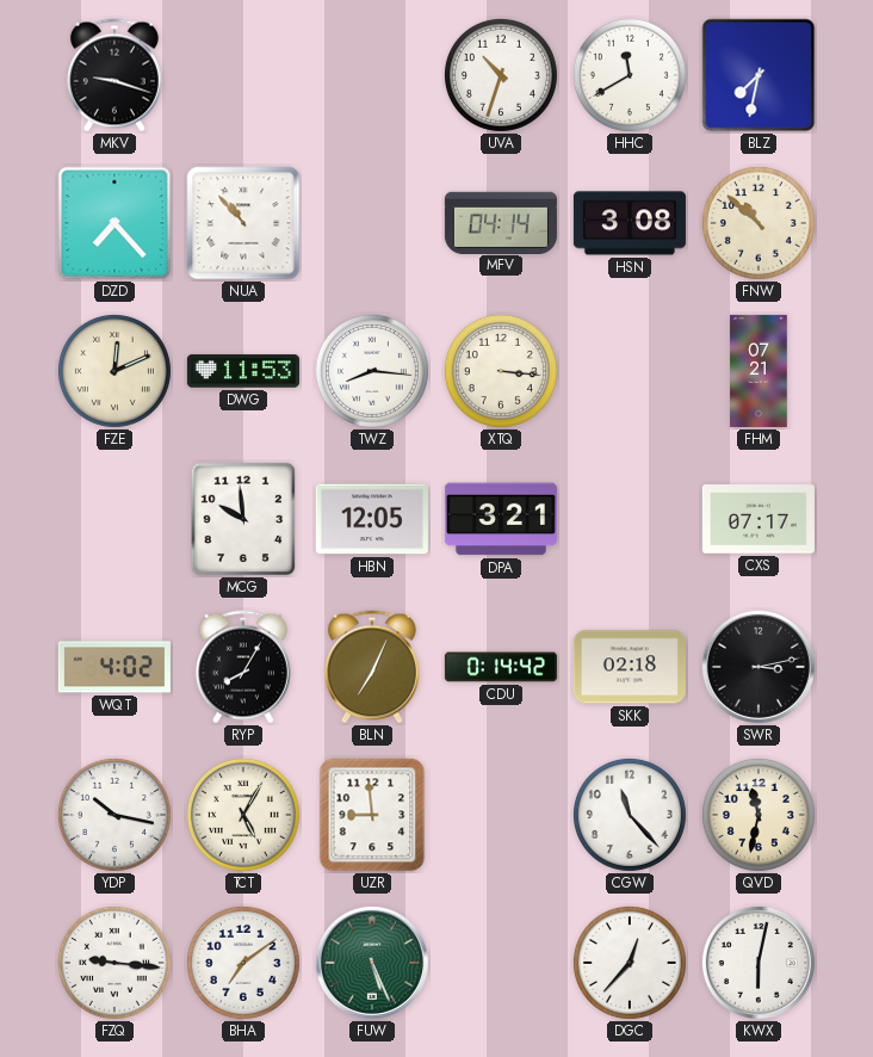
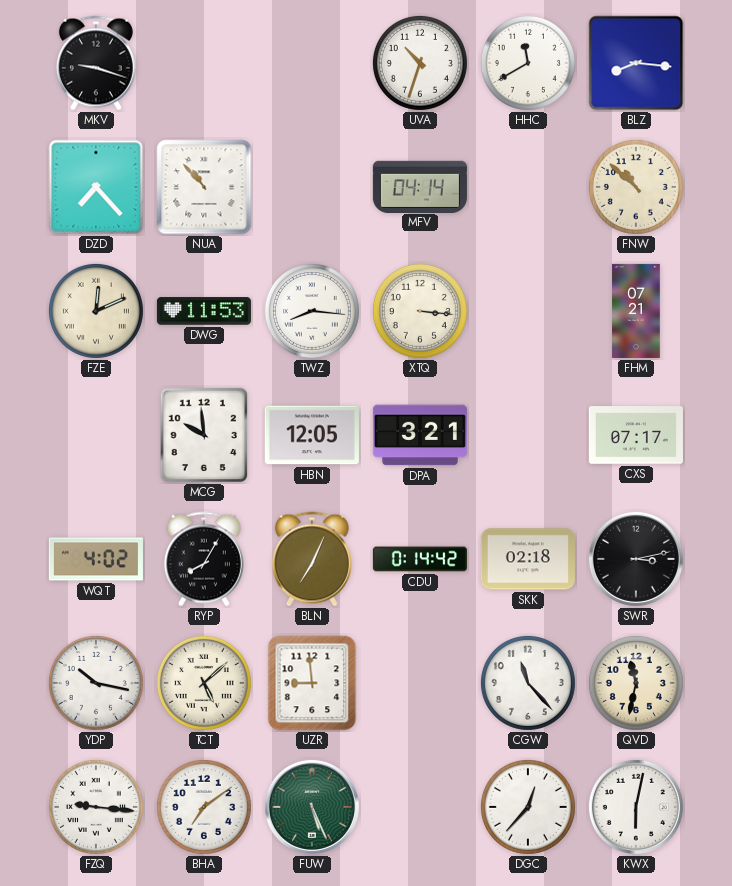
BLZ: 7:32 -> 8:16 (636, 63)
HSN: 3:08 -> none (630, 223)
TCT: 5:05 -> 5:08 (204, 683)
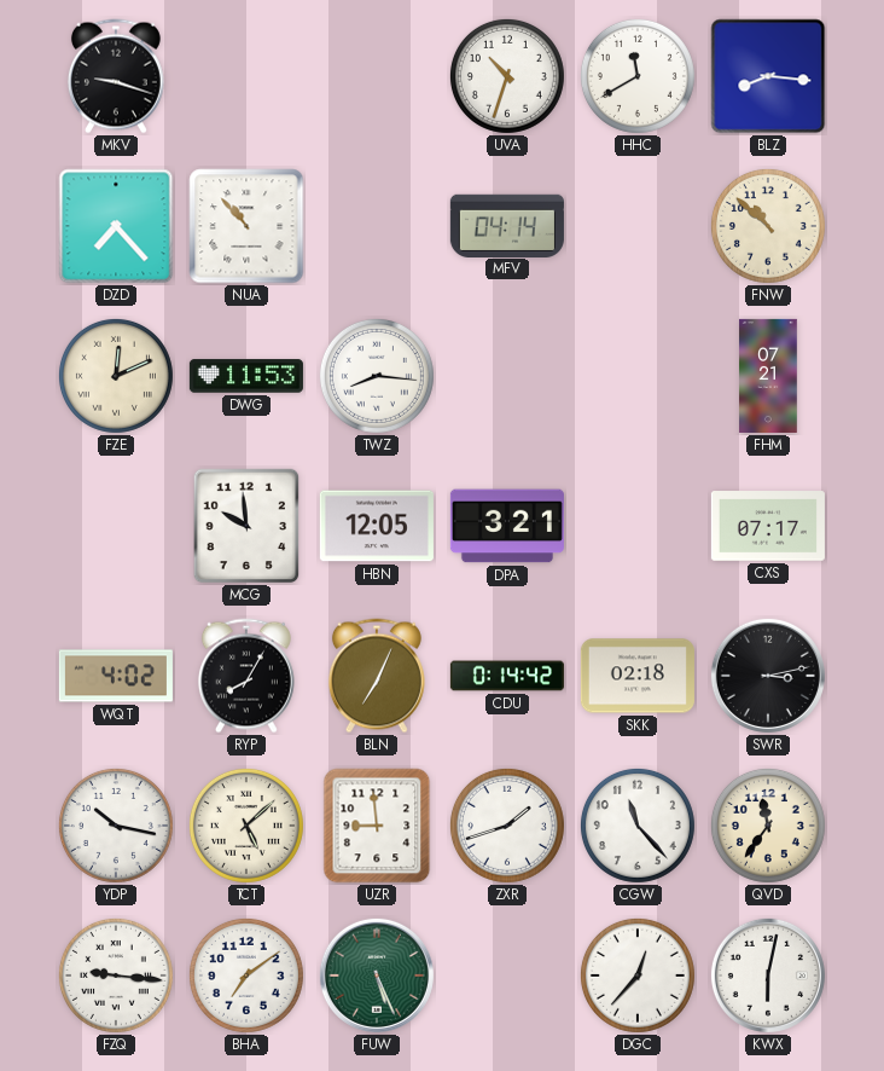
XTQ: 3:16 -> none (420, 311)
ZXR: none -> 1:42 (507, 826)
QVD: 11:32 -> 11:36 (768, 826)
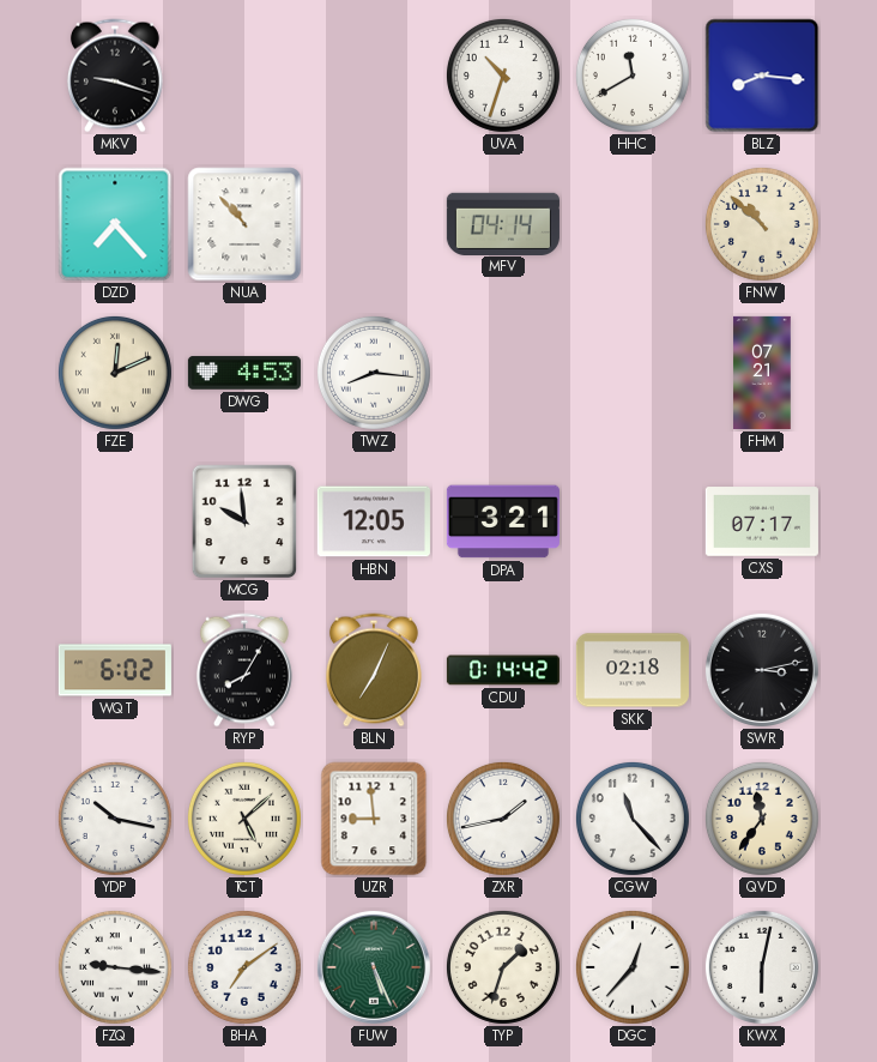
DWG: 11:53 -> 4:53 (244, 373)
WQT: 4:02 -> 6:02 (115, 670)
ZXR: 1:42 -> 1:43 (503, 819)
TYP: none -> 1:33 (503, 967)
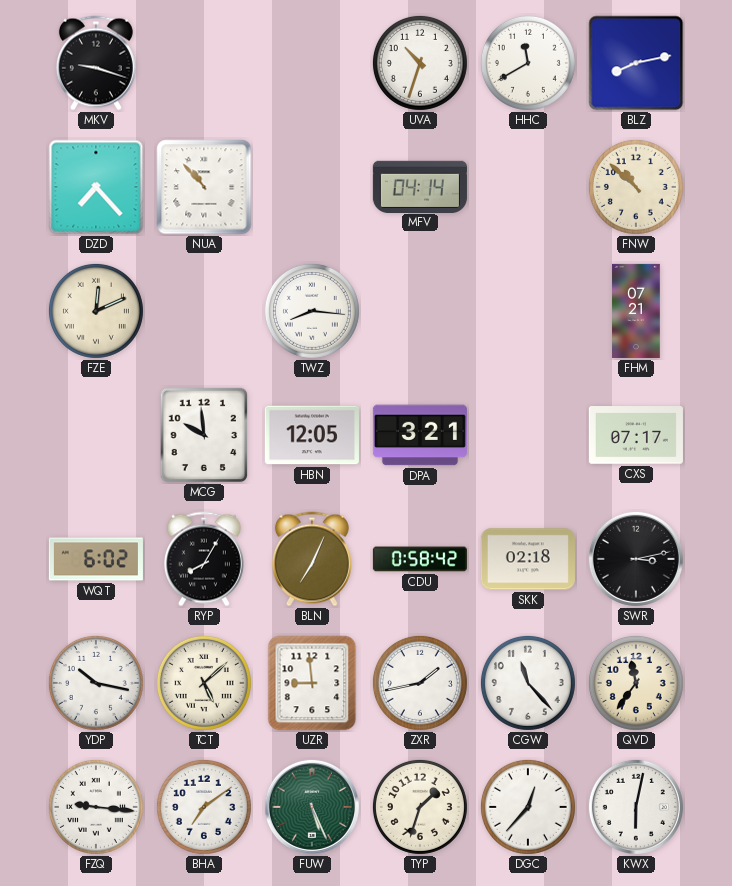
BLZ: 8:16 -> 8:13 (636, 63)
DWG: 4:53 -> none (244, 373)
CDU: 0:14 -> 0:58 (420, 559)
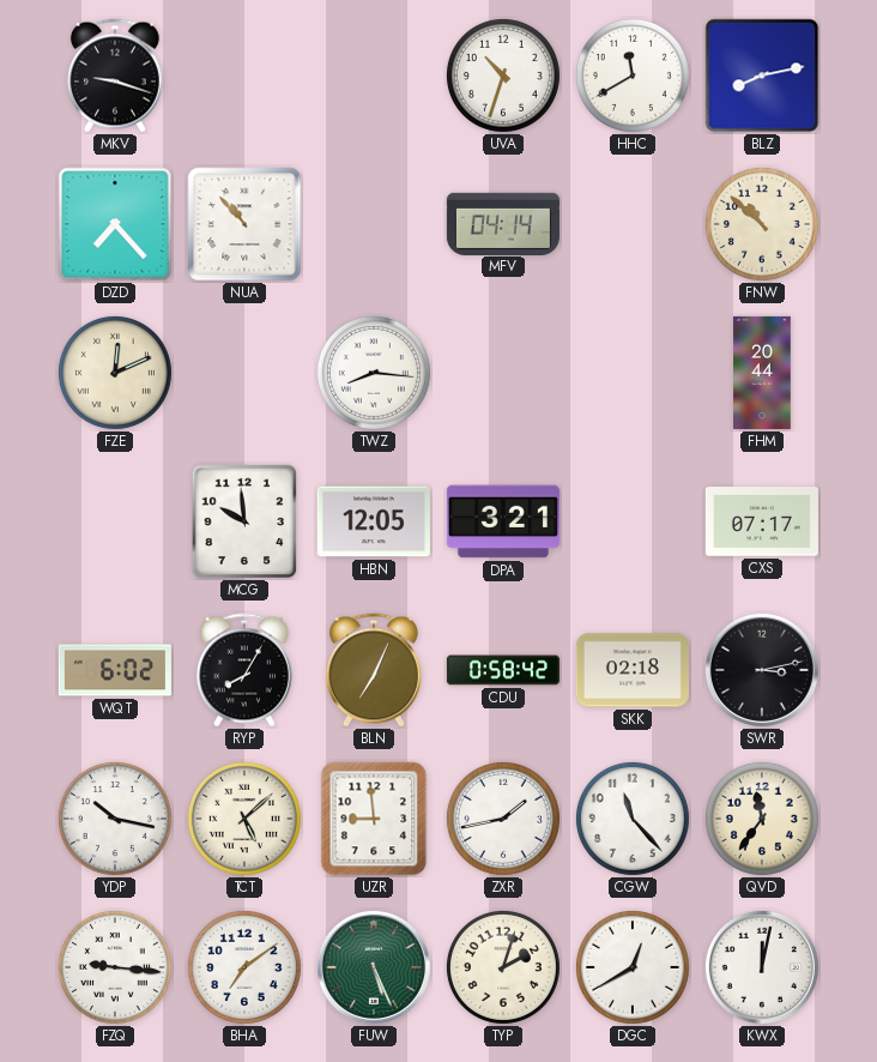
FHM: 07:21 -> 20:44 (762, 373)
TYP: 1:33 -> 2:03 (503, 967)
DGC: 12:37 -> 12:40 (633, 967)
KWX: 6:02 -> 12:02 (762, 967)
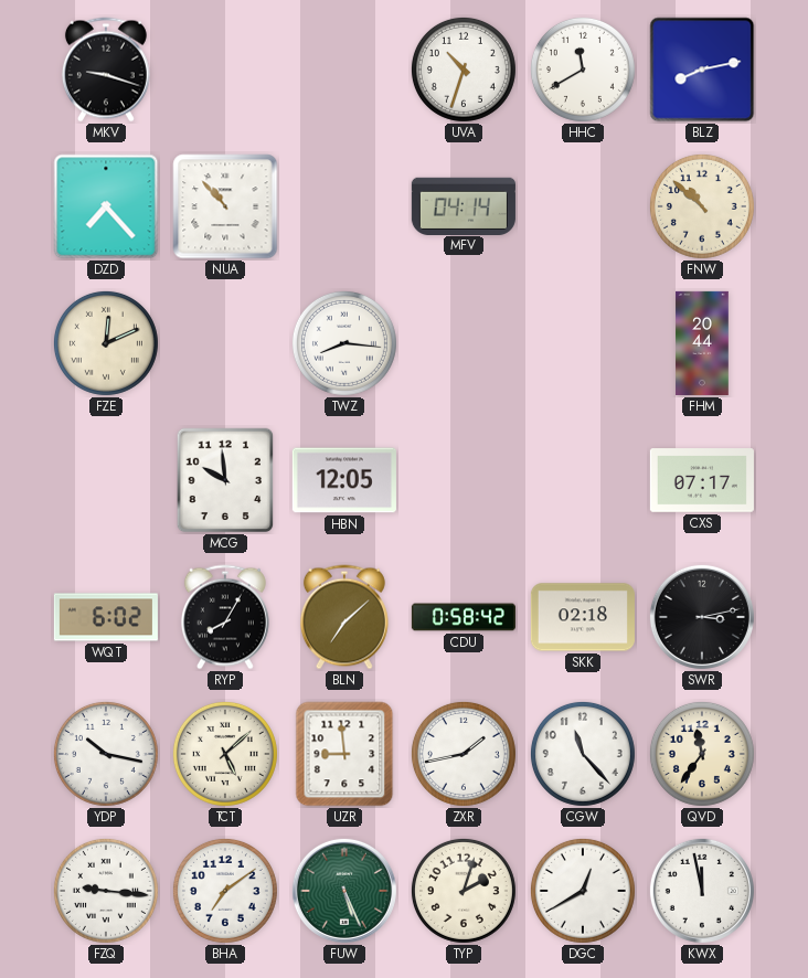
DPA: 3:21 -> none (503, 521)
BLN: 7:04 -> 7:08 (344, 617)
KWX: 12:02 -> 11:58 (702, 891)
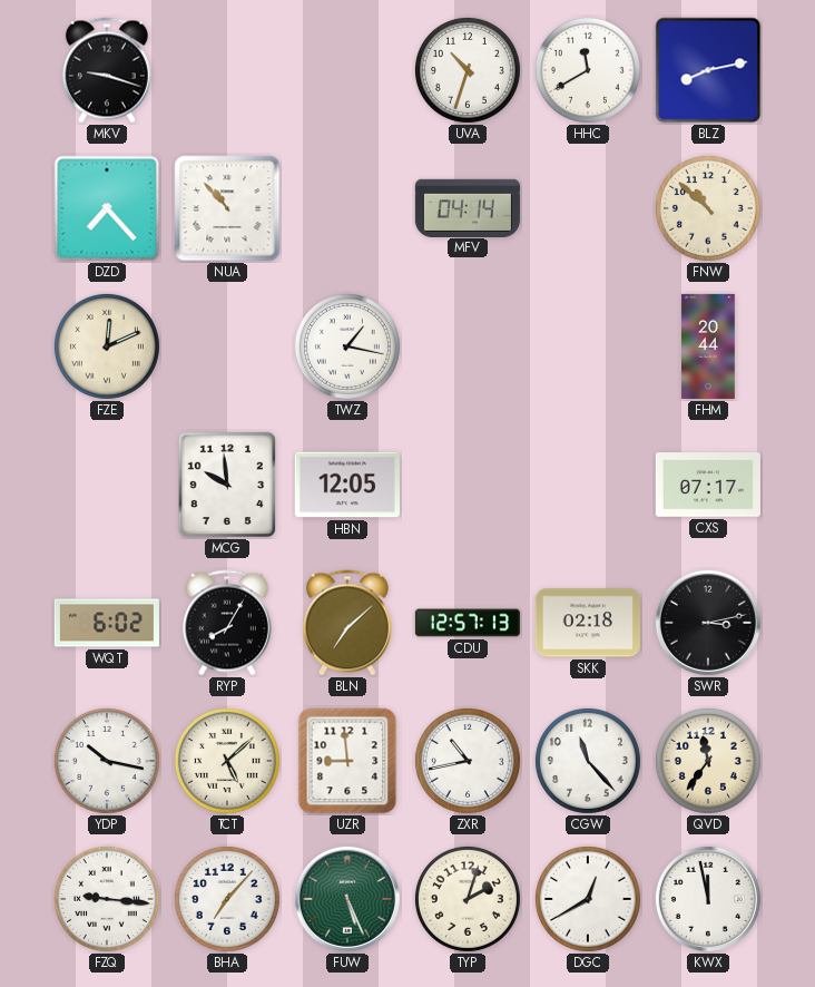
TWZ: 8:16 -> 1:17 (347, 346)
CDU: 0:58 -> 12:57 (468, 623)
ZXR: 1:43 -> 10:43 (468, 761)
BHA: 7:09 -> 7:07 (227, 899)
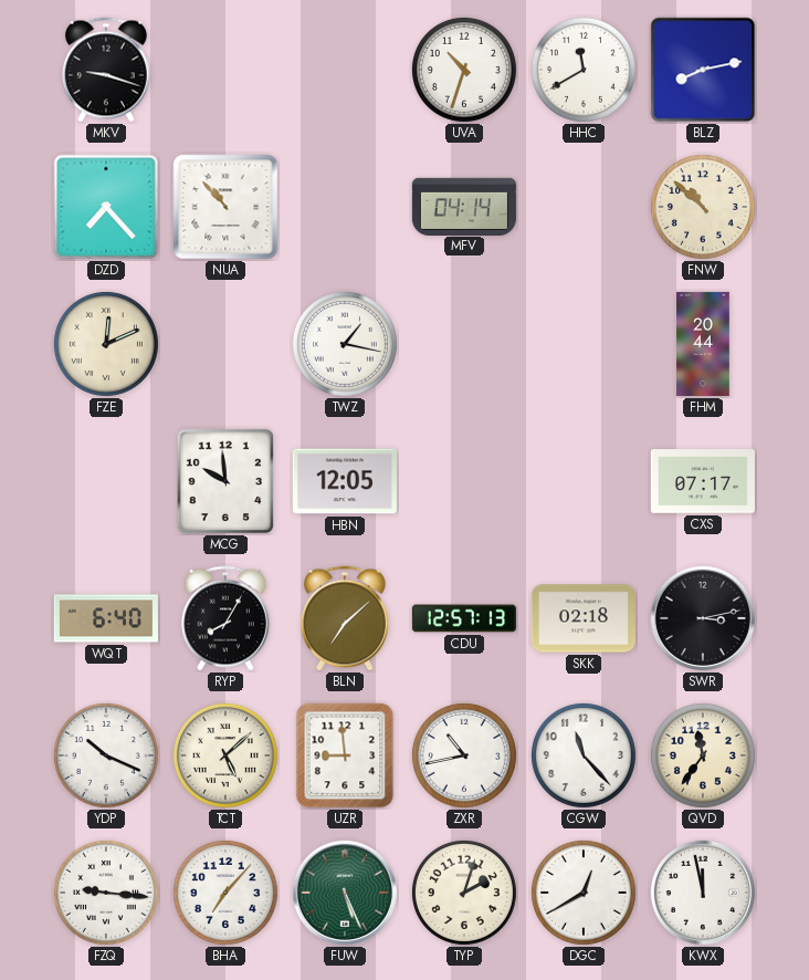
WQT: 6:02 -> 6:40 (106, 618)
YDP: 10:17 -> 10:19 (106, 755)
